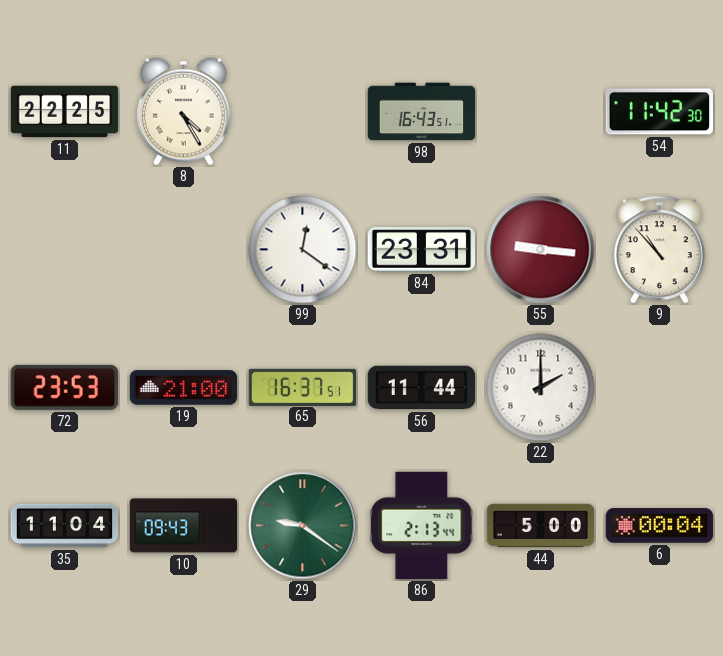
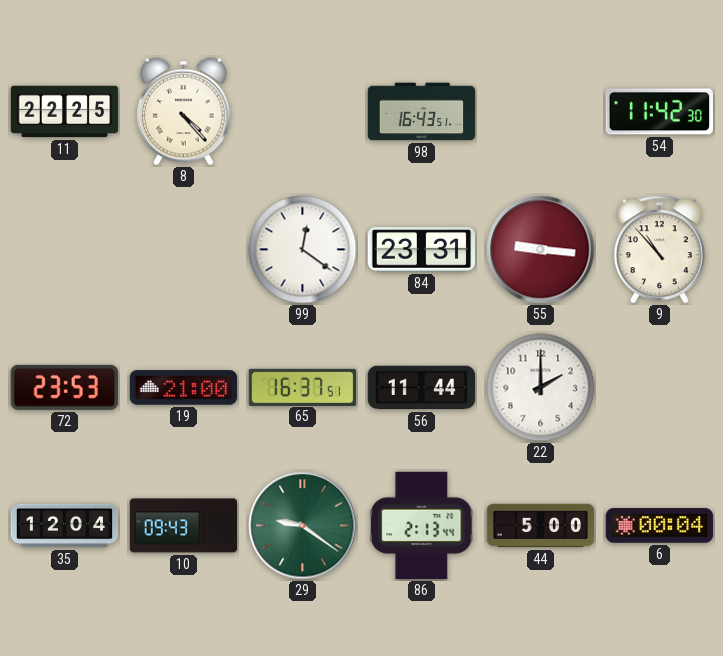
8: 4:25 -> 4:23 (184, 111)
35: 11:04 -> 12:04 (65, 526)
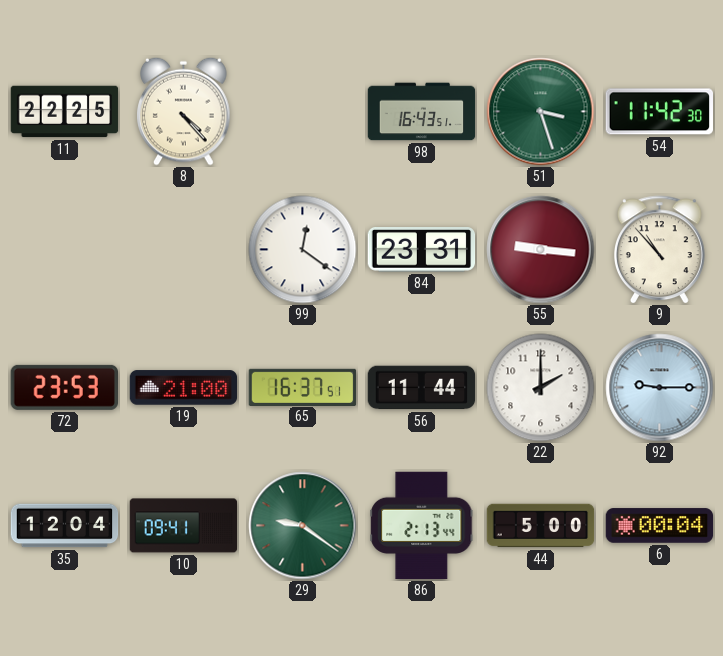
51: none -> 3:27 (541, 112)
92: none -> 9:15 (660, 388)
10: 09:43 -> 09:41 (184, 526)
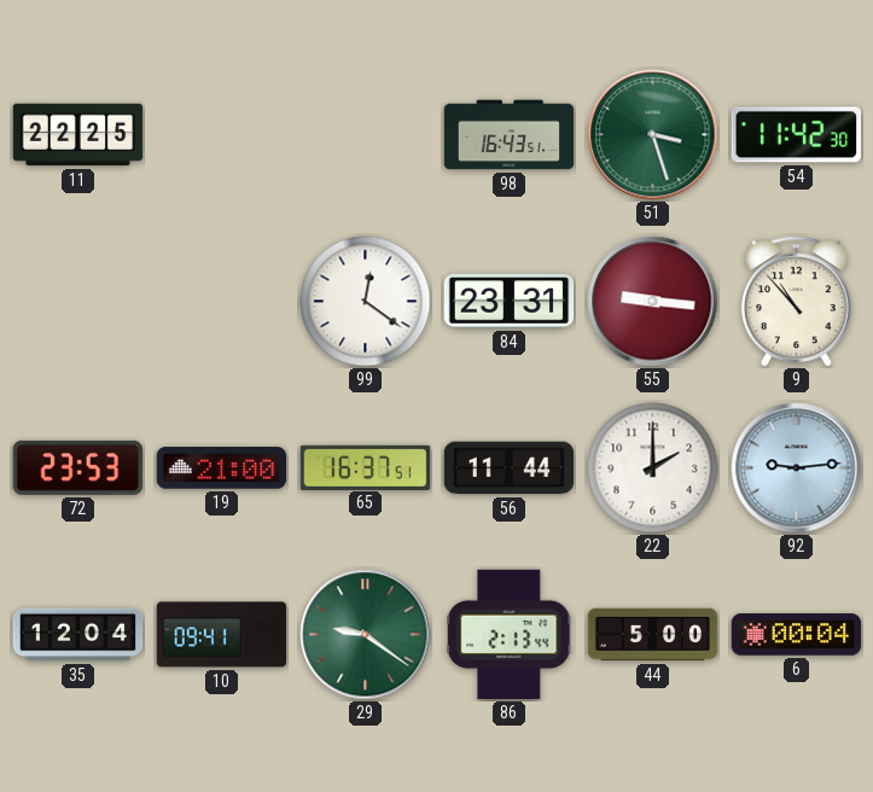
8: 4:23 -> none (184, 111)
92: 9:15 -> 9:14 (797, 468)
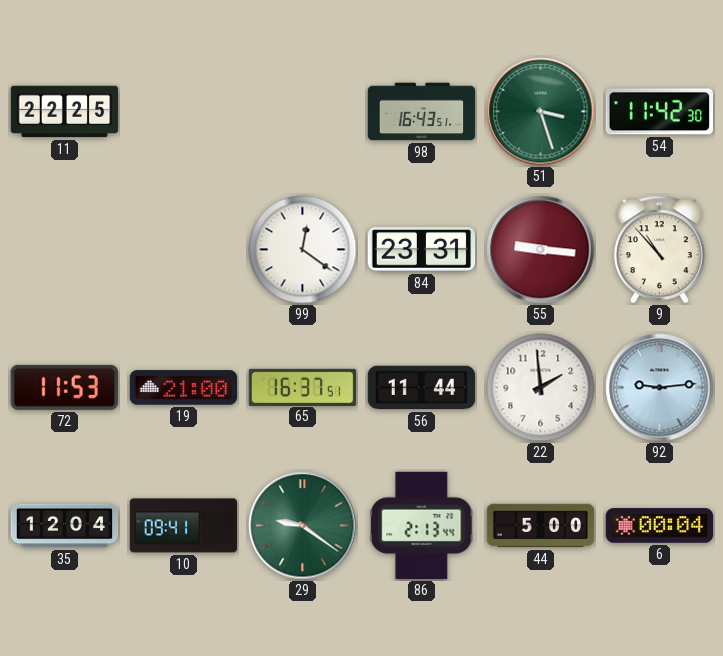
72: 23:53 -> 11:53 (64, 387)
22: 2:00 -> 1:59 (541, 388)
